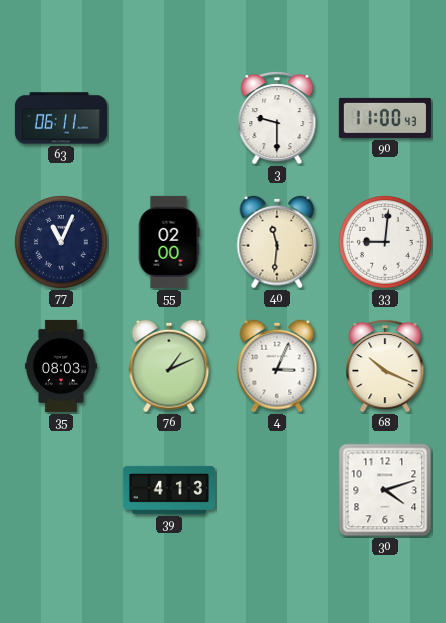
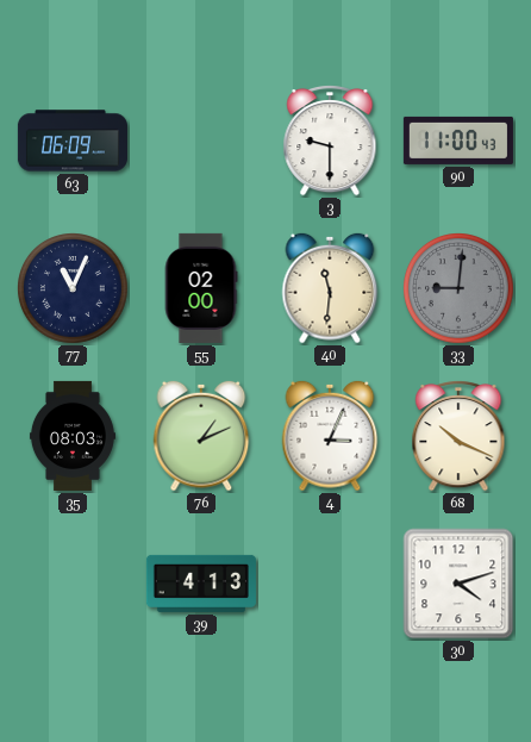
63: 06:11 -> 06:09 (73, 141)
33 dial: white -> grey (460, 289)
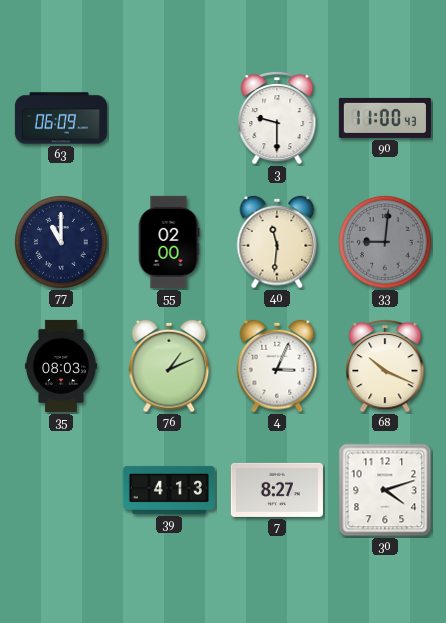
77: 11:04 -> 11:00 (62, 243)
7: none -> 8:27 (277, 490)
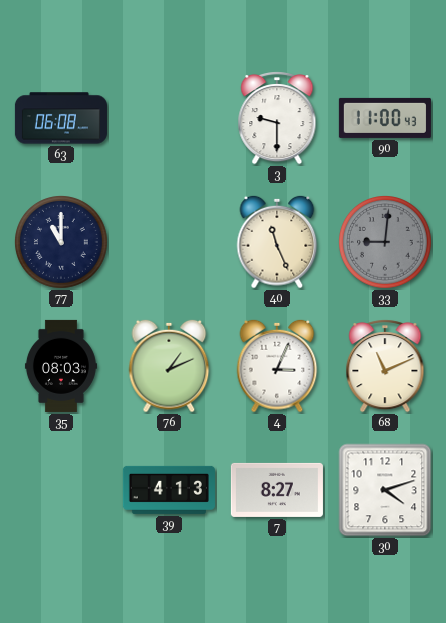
63: 06:09 -> 06:08 (61, 118)
55: 02:00 -> none (169, 242)
40: 11:31 -> 11:26 (277, 242)
68: 10:19 -> 11:11 (385, 367)
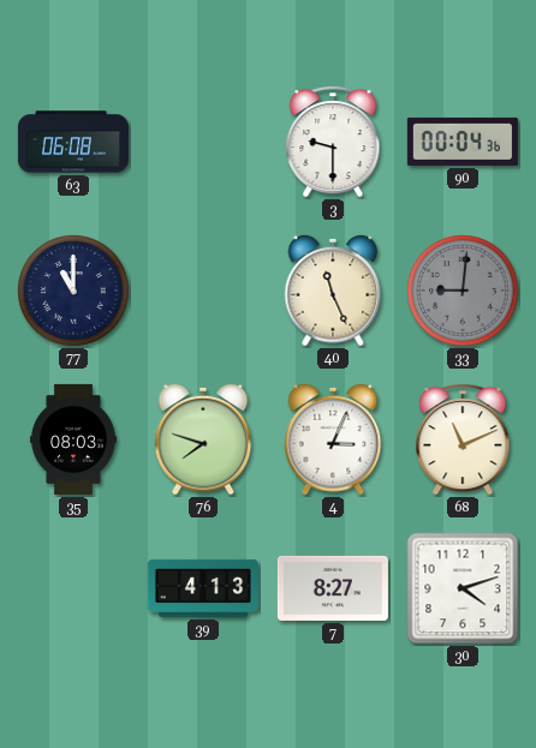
90: 11:00 -> 00:04 (463, 142)
76: 1:11 -> 7:48 (203, 439)
